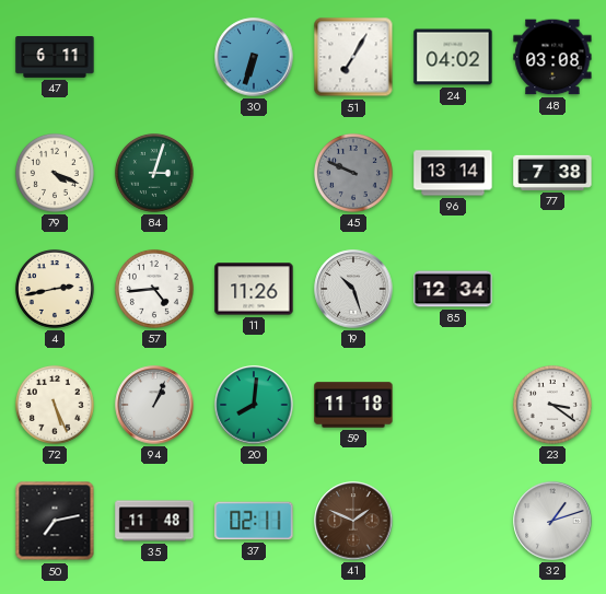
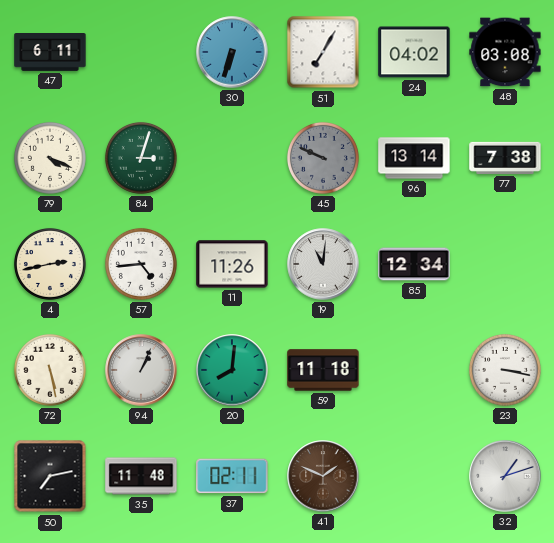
19: 10:27 -> 11:01 (323, 264)
72: 5:26 -> 5:28 (50, 370)
23: 3:21 -> 3:17 (505, 370)
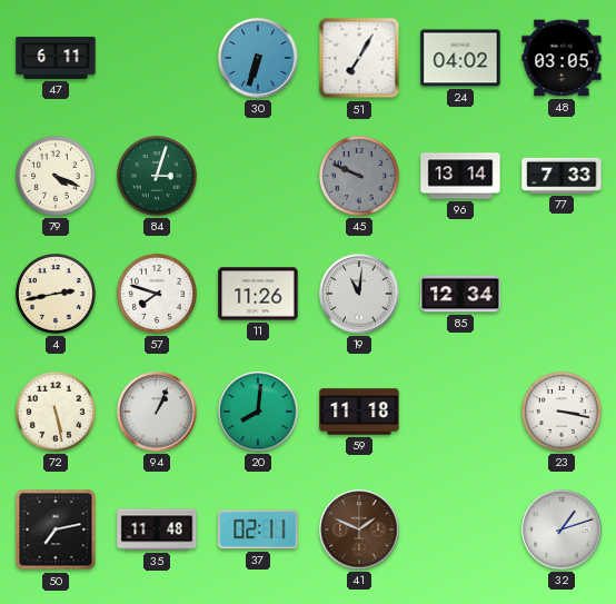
48: 03:08 -> 03:05 (562, 58)
77: 7:38 -> 7:33 (562, 176)
57: 4:44 -> 7:48 (157, 294)
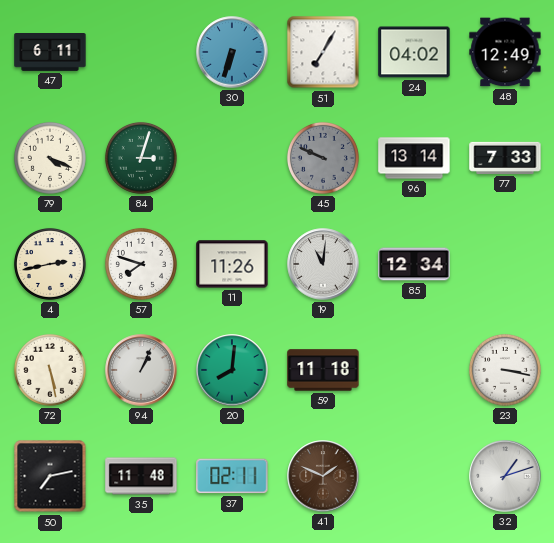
48: 03:05 -> 12:49 (505, 52)
